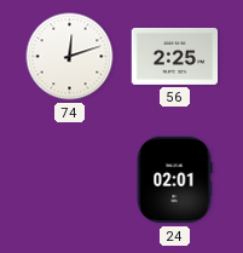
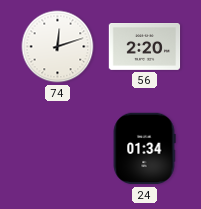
56: 2:25 -> 2:20 (145, 47)
24: 02:01 -> 01:34 (144, 149)
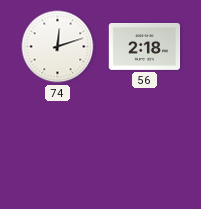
56: 2:20 -> 2:18 (145, 47)
24: 01:34 -> none (144, 149)
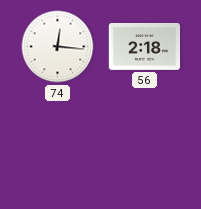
74: 12:12 -> 12:16 (58, 47)
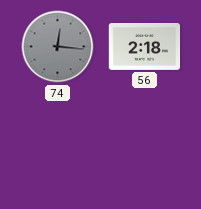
74 dial: white -> grey (58, 47)
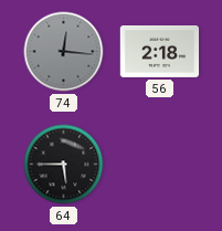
64: none -> 5:45 (64, 165)
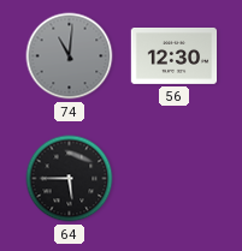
74: 12:16 -> 11:01 (70, 56)
56: 2:18 -> 12:30 (175, 56)
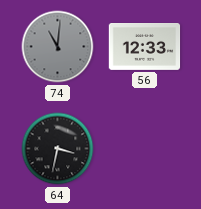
56: 12:30 -> 12:33 (145, 47)
64: 5:45 -> 3:32 (58, 149)
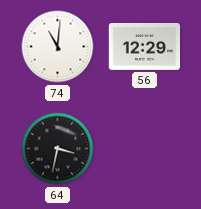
74 dial: grey -> white (58, 47)
56: 12:33 -> 12:29 (145, 47)
